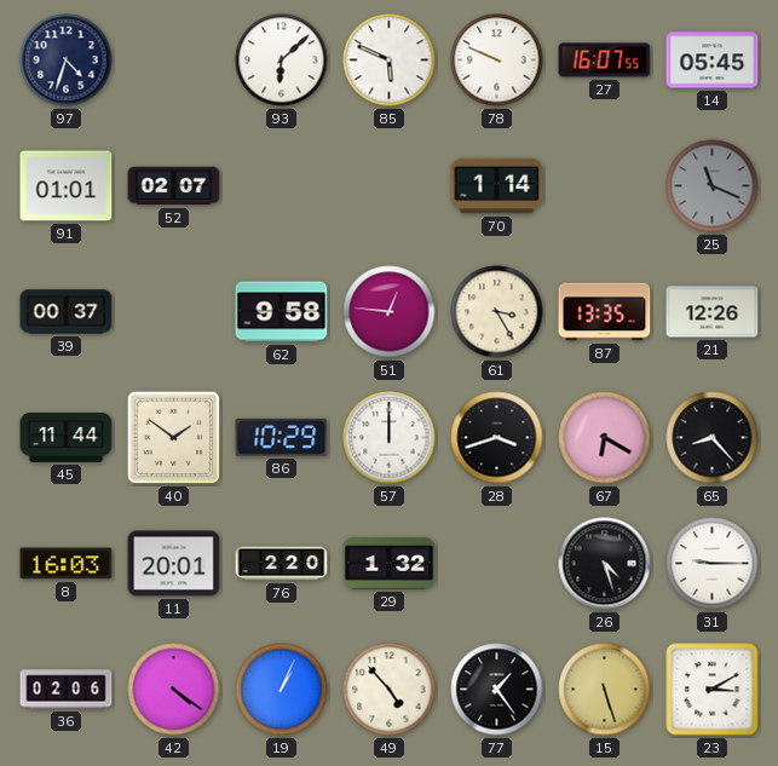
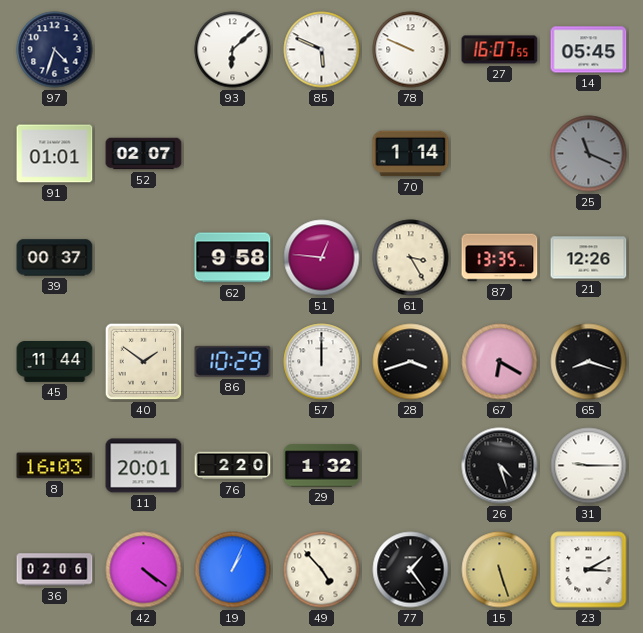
65: 8:23 -> 8:18 (589, 362)
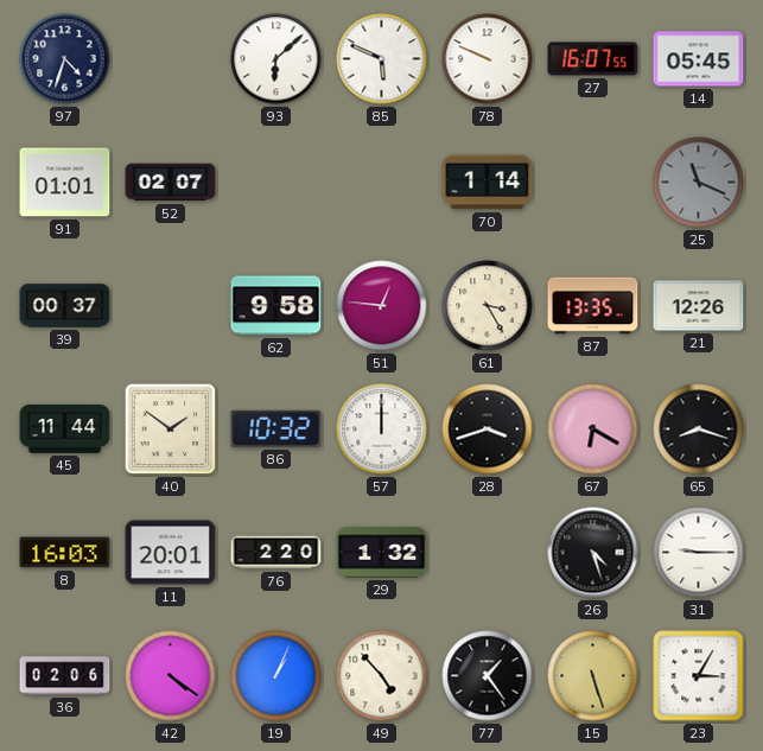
86: 10:29 -> 10:32 (276, 428)
23: 3:10 -> 3:05 (699, 676)
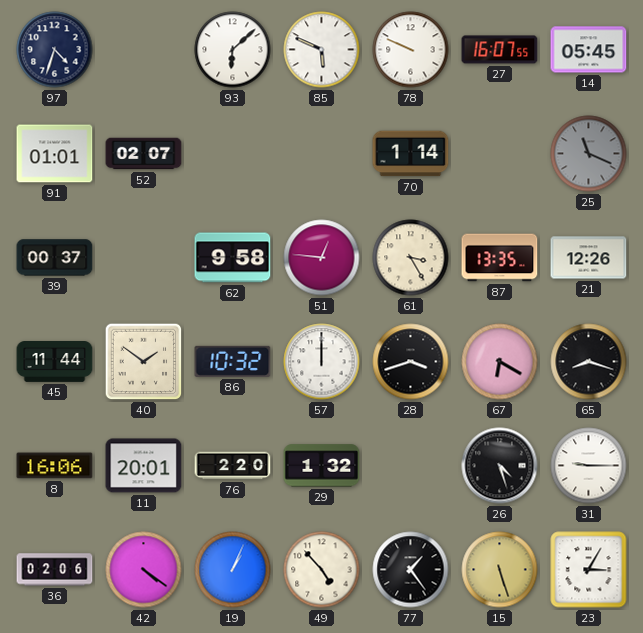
8: 16:03 -> 16:06 (55, 466)
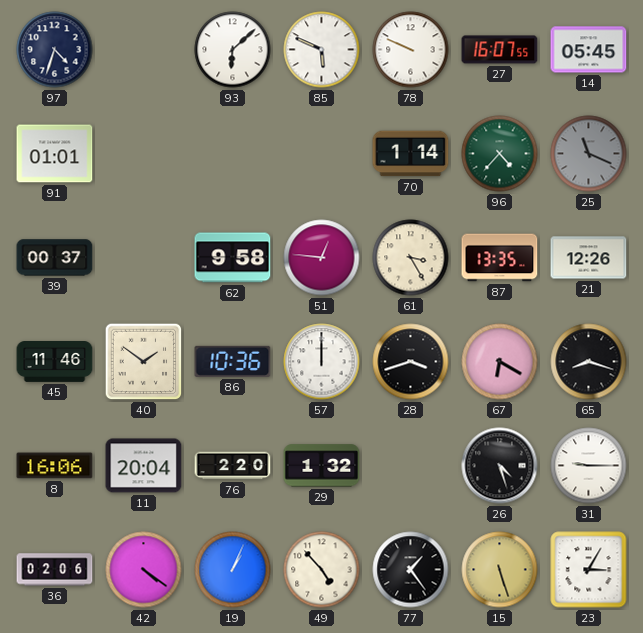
52: 02:07 -> none (144, 154)
96: none -> 4:37 (500, 154)
45: 11:44 -> 11:46 (55, 362)
86: 10:32 -> 10:36 (233, 361)
11: 20:01 -> 20:04 (144, 466)
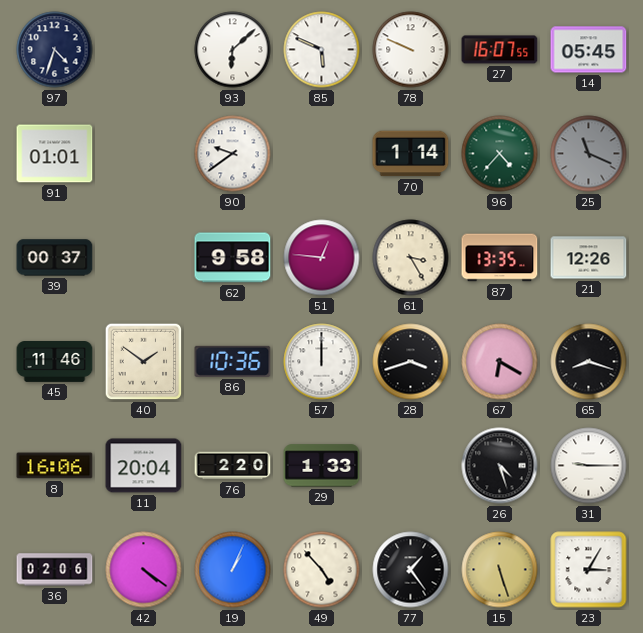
90: none -> 9:39 (233, 154)
29: 1:32 -> 1:33 (322, 466)
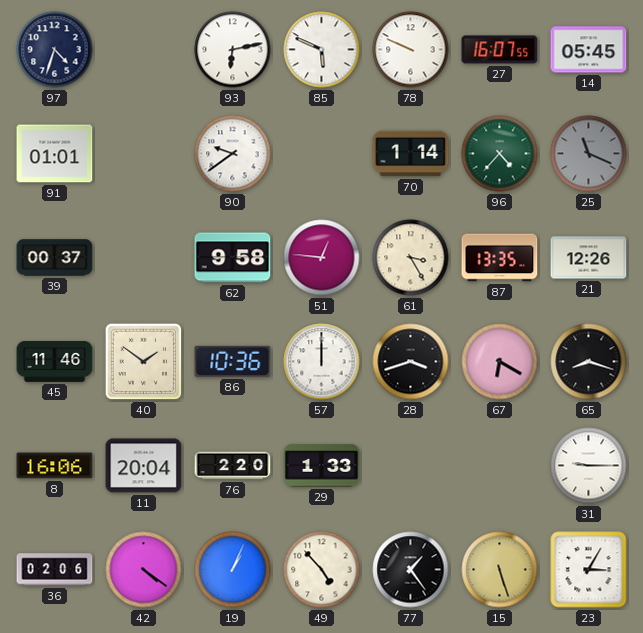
93: 6:08 -> 6:13 (233, 50)
26: 4:27 -> none (500, 466)
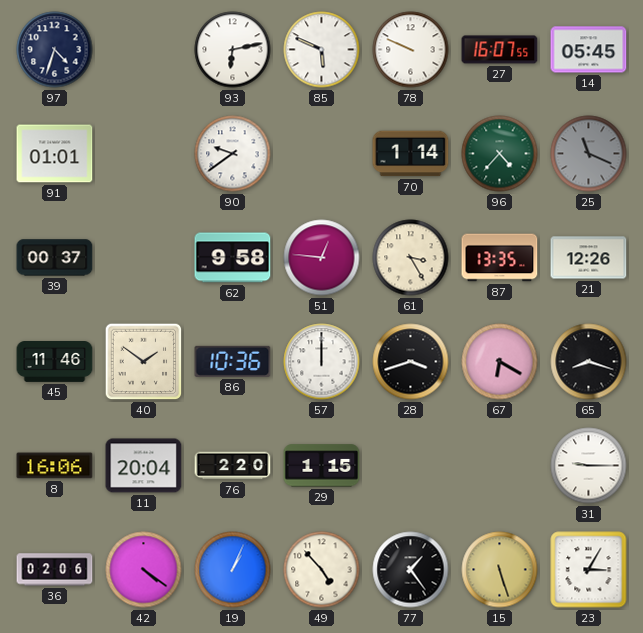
29: 1:33 -> 1:15 (322, 466)
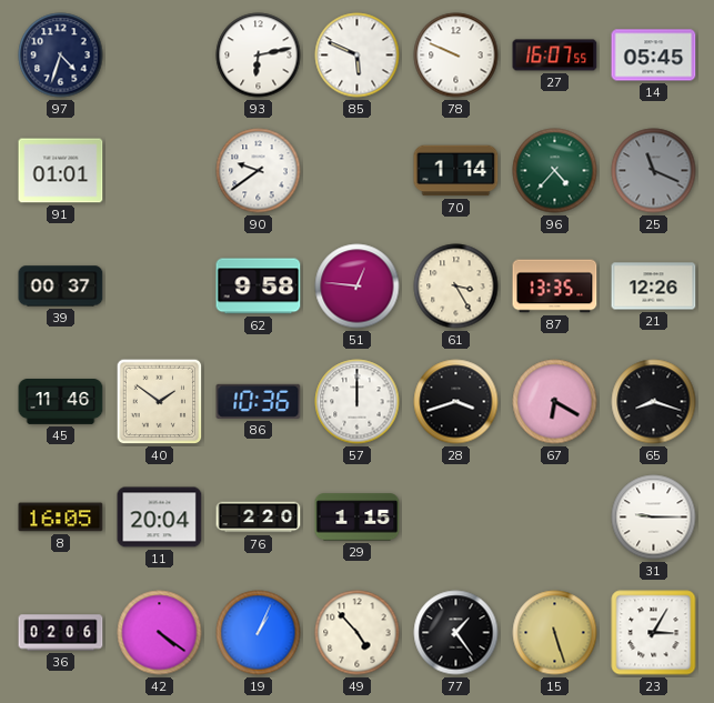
8: 16:06 -> 16:05 (61, 518)
